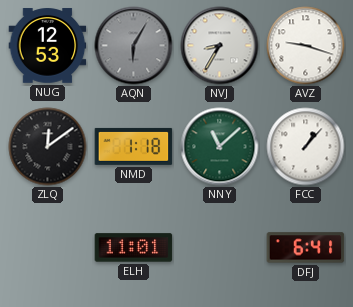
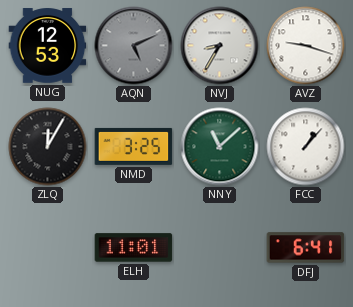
AQN: 6:05 -> 5:11 (134, 46)
ZLQ: 12:09 -> 12:05 (48, 147)
NMD: 1:18 -> 3:25 (134, 146)
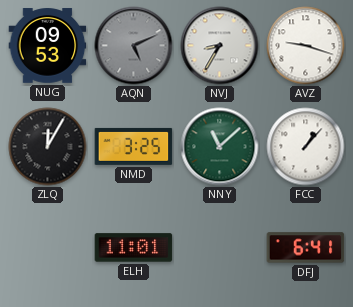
NUG: 12:53 -> 09:53 (48, 46)
